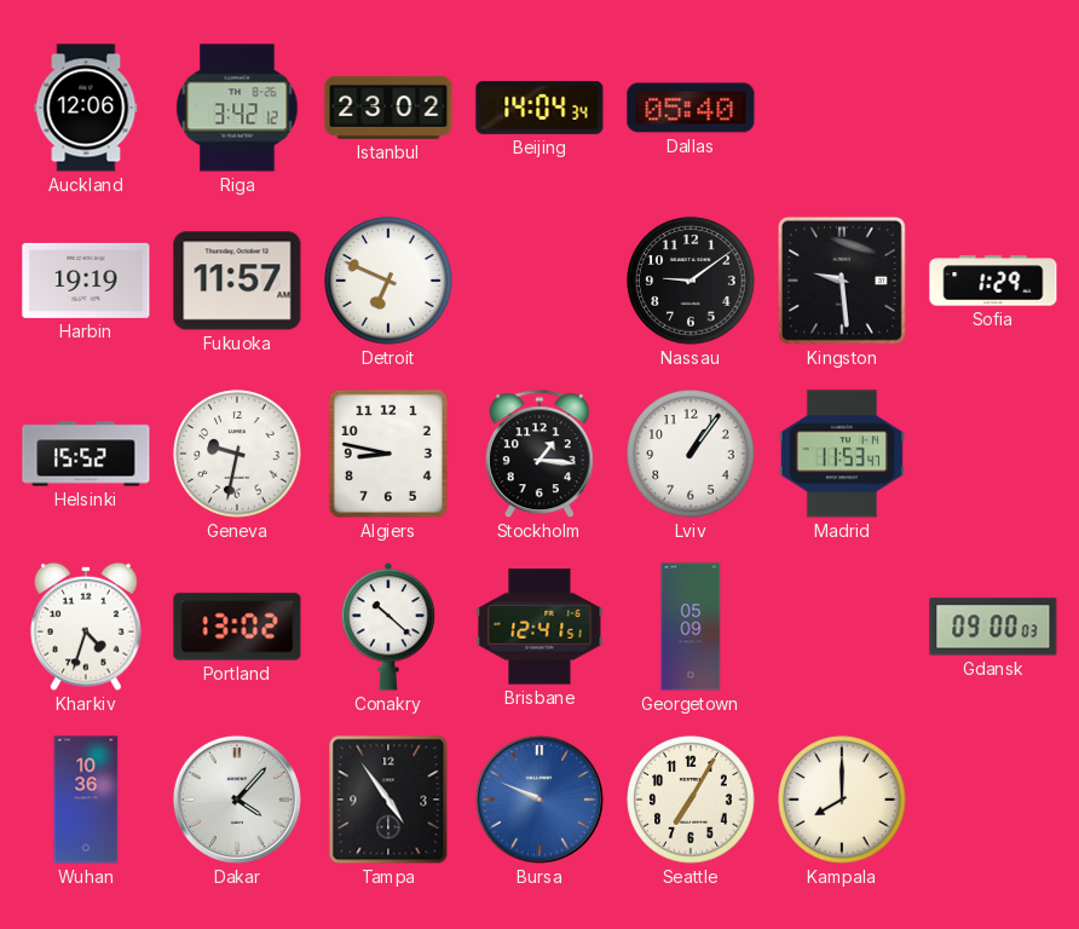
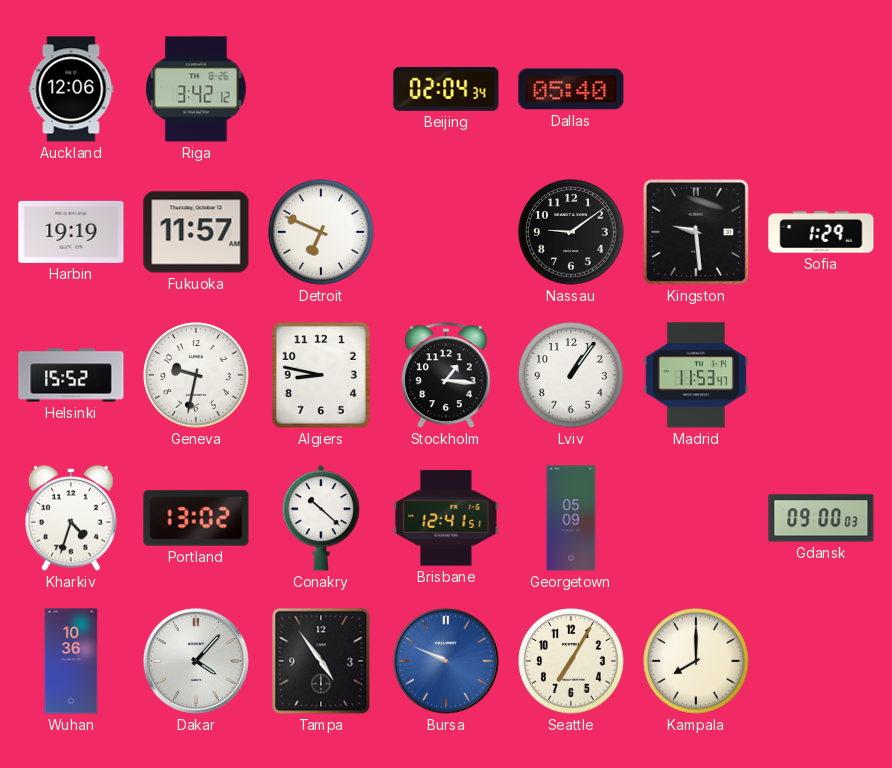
Istanbul: 23:02 -> none (388, 108)
Beijing: 14:04 -> 02:04 (446, 89)
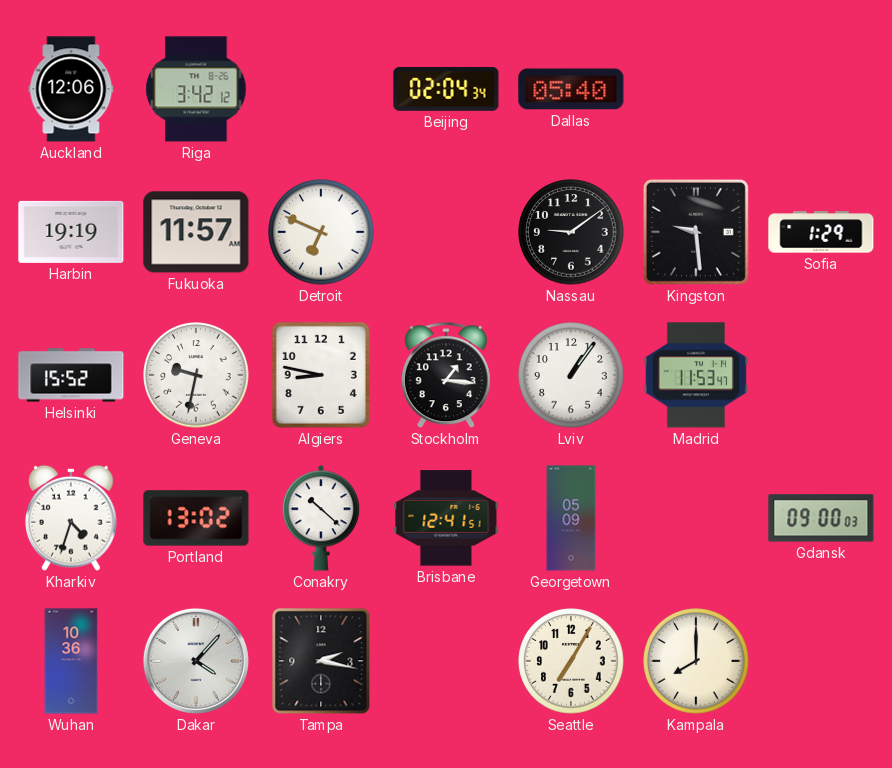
Tampa: 4:54 -> 2:17 (321, 661)
Bursa: 9:49 -> none (446, 661)
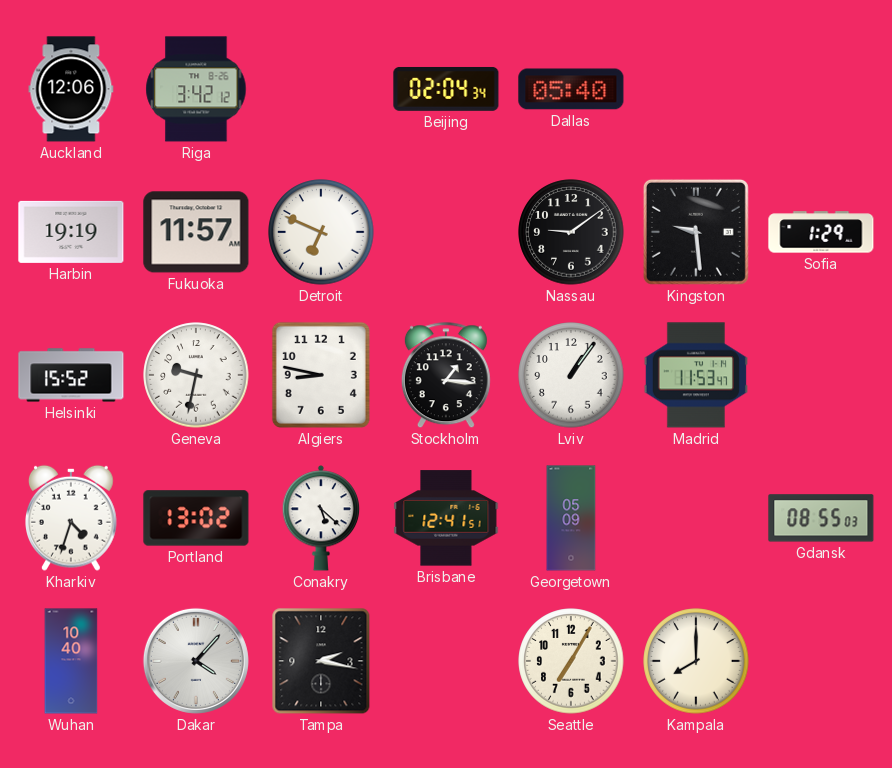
Conakry: 10:22 -> 5:22 (321, 518)
Gdansk: 09:00 -> 08:55 (821, 518)
Wuhan: 10:36 -> 10:40 (71, 661)
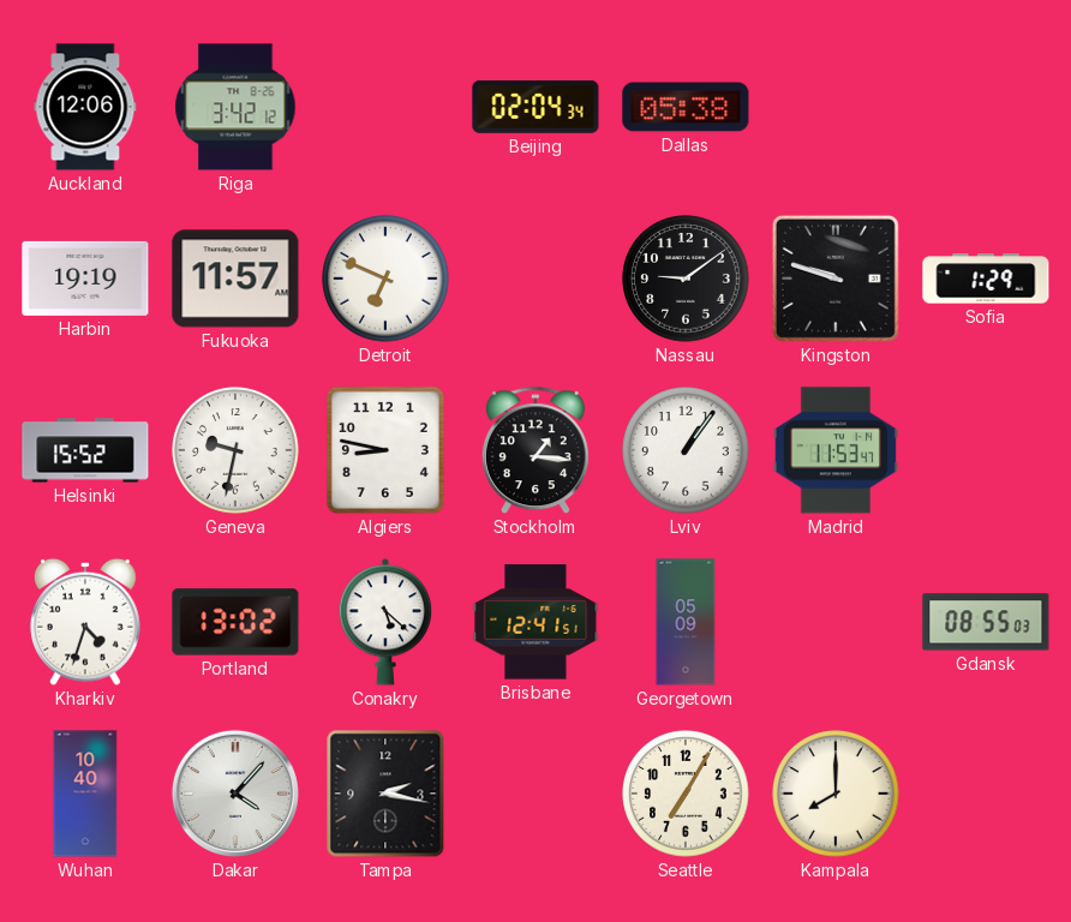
Dallas: 05:40 -> 05:38 (686, 107)
Kingston: 9:29 -> 9:48 (836, 279)
